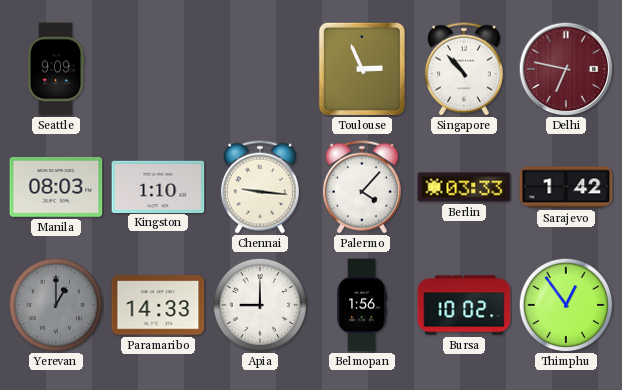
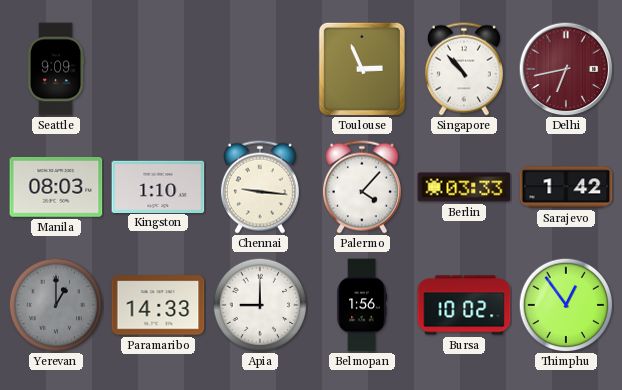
Delhi: 6:47 -> 6:43 (566, 69)
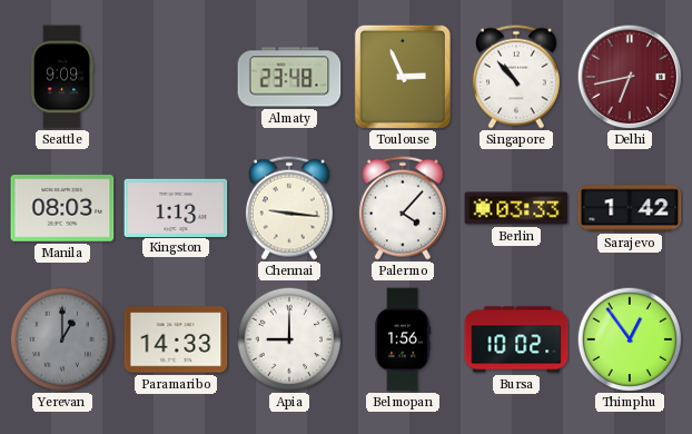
Almaty: none -> 23:48 (289, 77)
Kingston: 1:10 -> 1:13 (176, 207)
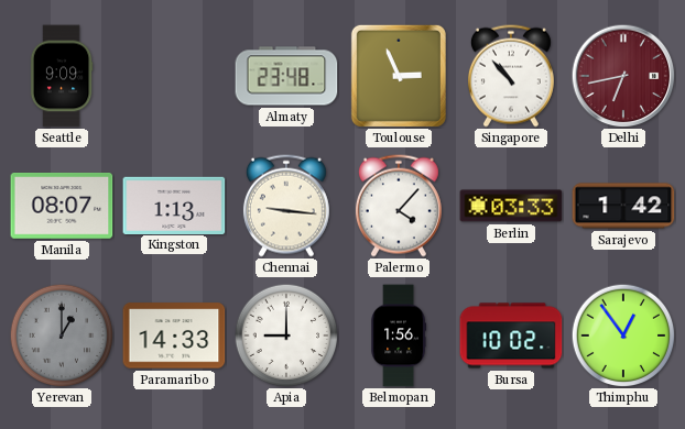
Manila: 08:03 -> 08:07 (62, 206)
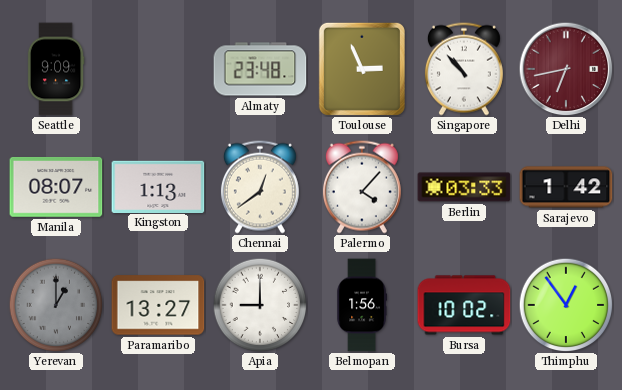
Chennai: 9:16 -> 12:39 (260, 187)
Paramaribo: 14:33 -> 13:27 (158, 305)
